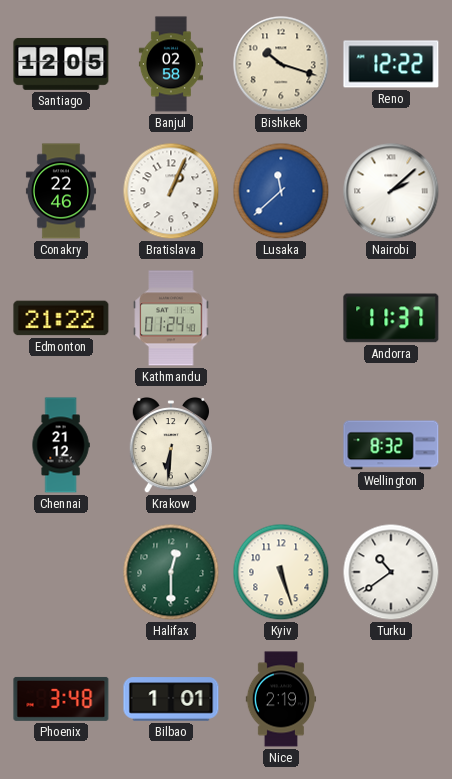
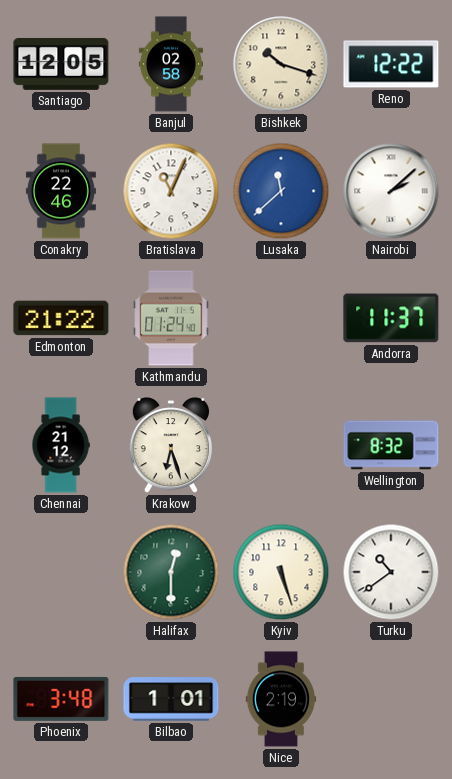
Bratislava: 1:04 -> 11:04 (171, 191)
Krakow: 6:31 -> 6:27 (170, 446)
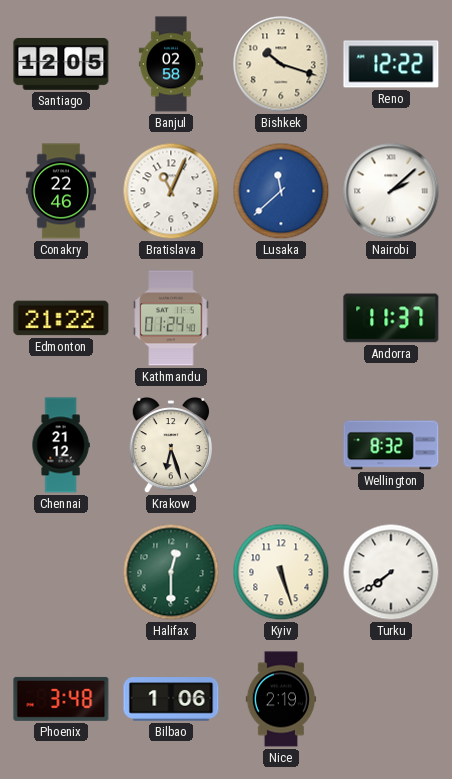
Turku: 10:39 -> 7:39 (391, 572)
Bilbao: 1:01 -> 1:06 (171, 699)
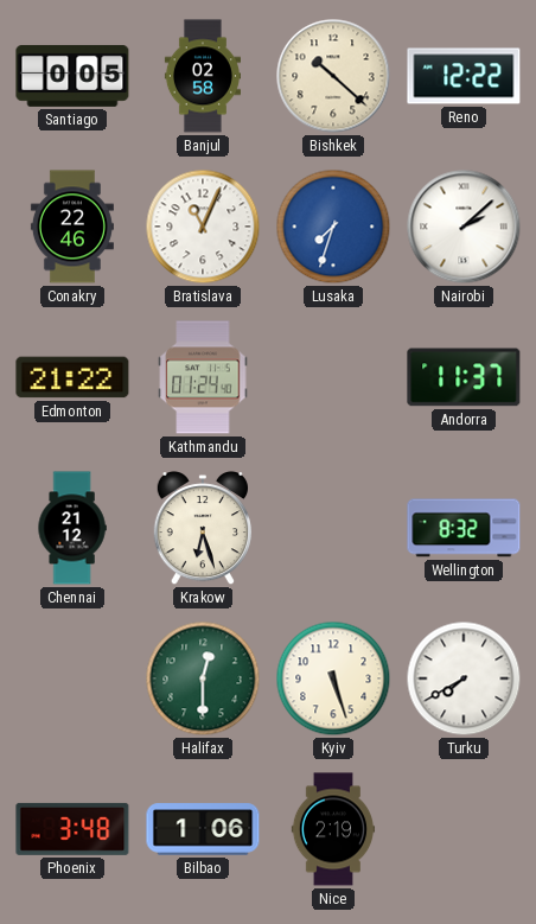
Santiago: 12:05 -> 0:05 (72, 76)
Bishkek: 10:18 -> 10:22 (333, 76)
Lusaka: 11:38 -> 7:33 (333, 227)
Turku: 7:39 -> 7:40 (464, 678)
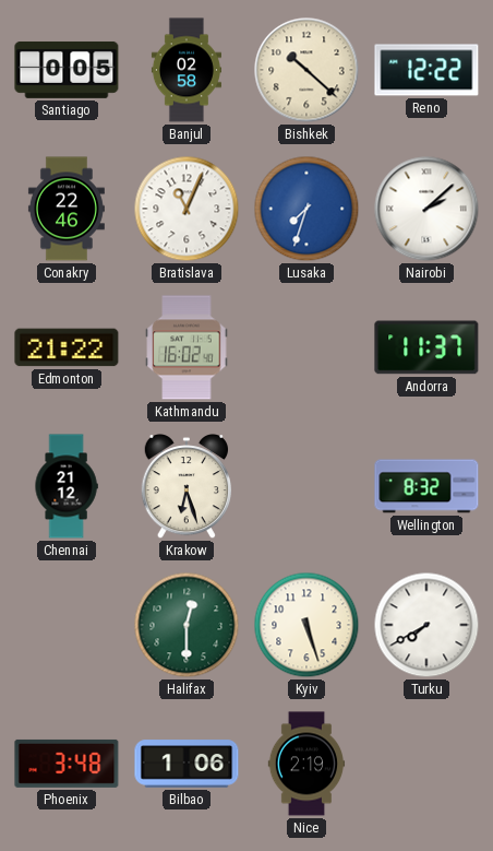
Kathmandu: 01:24 -> 16:02 (187, 347)
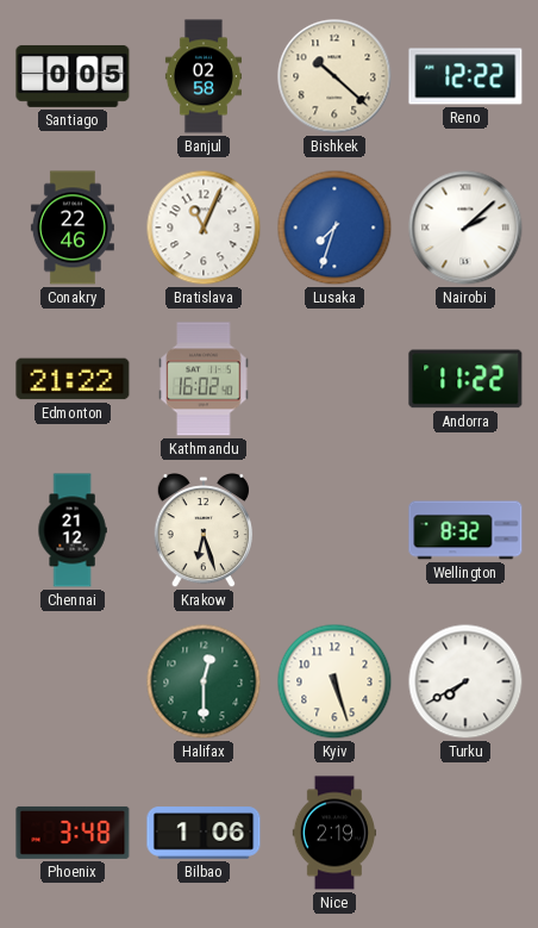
Andorra: 11:37 -> 11:22 (465, 379)
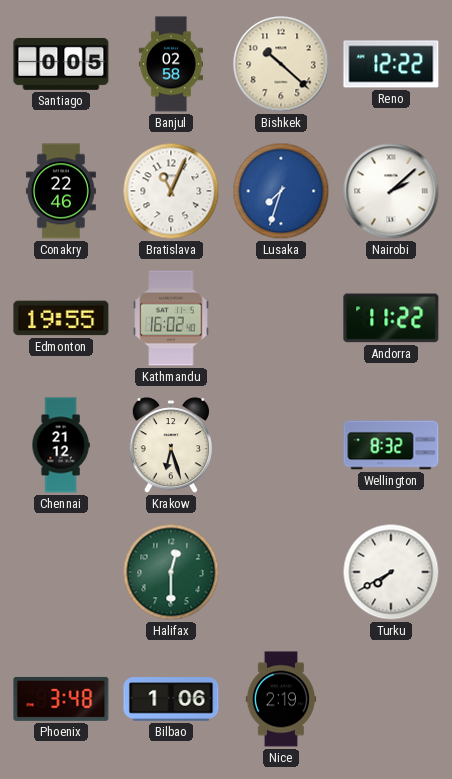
Edmonton: 21:22 -> 19:55 (61, 318)
Kyiv: 5:27 -> none (334, 681)
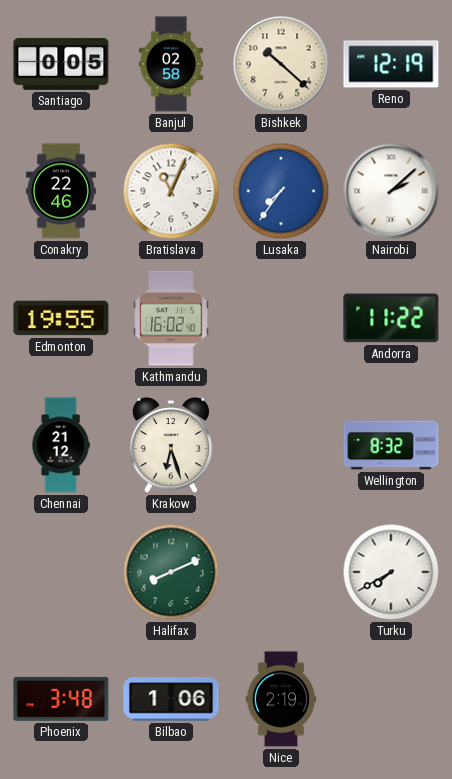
Reno: 12:22 -> 12:19 (391, 64)
Lusaka: 7:33 -> 7:36 (281, 191)
Halifax: 12:30 -> 8:11 (171, 572)
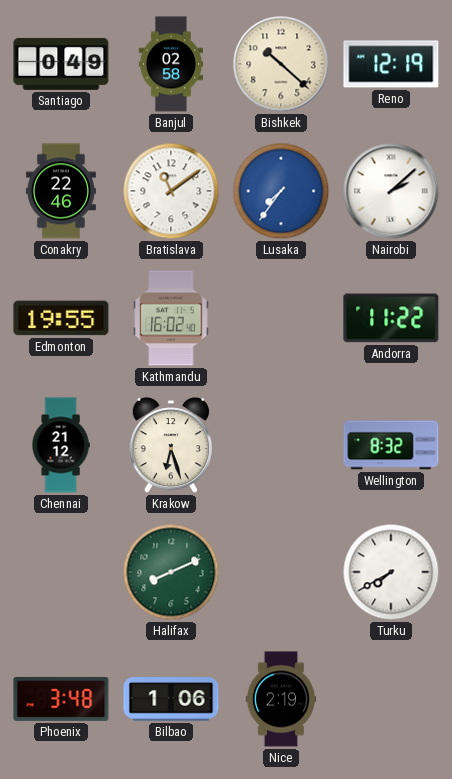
Santiago: 0:05 -> 0:49 (61, 64)
Bratislava: 11:04 -> 11:09 (171, 191)
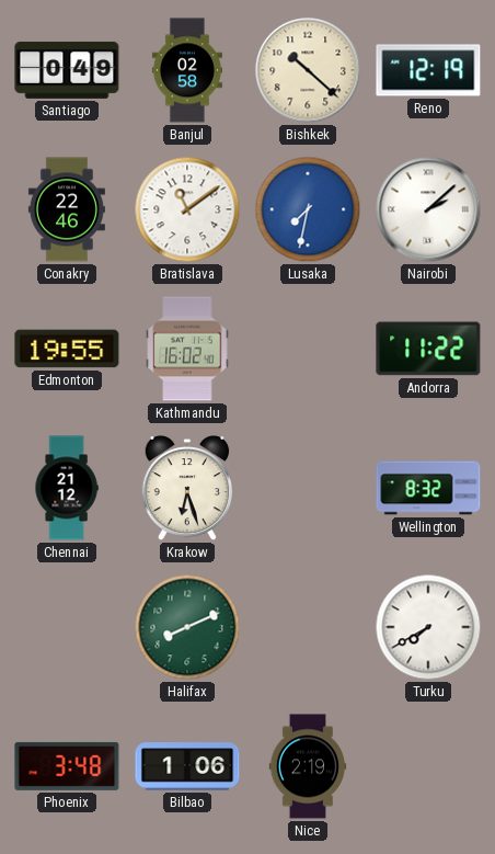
Lusaka: 7:36 -> 7:32 (308, 209)
